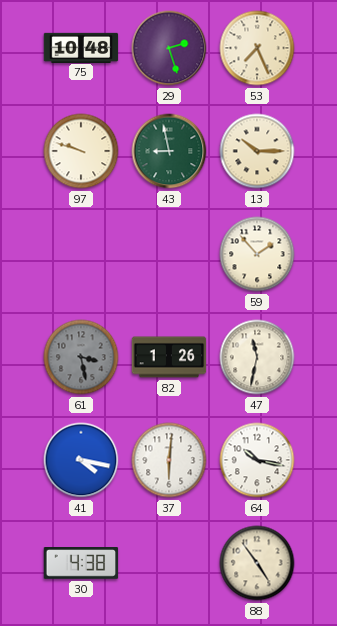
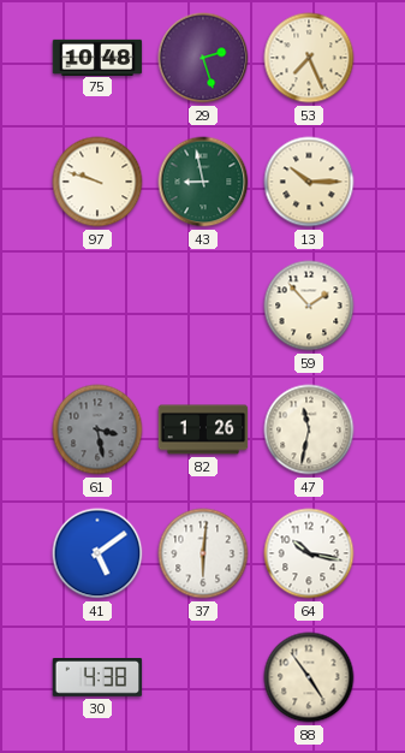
41: 4:17 -> 5:09 (97, 553)
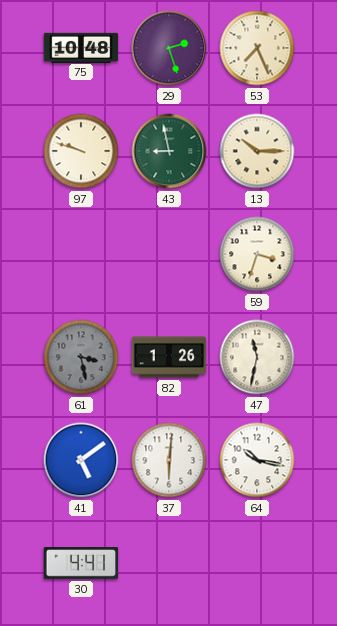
59: 1:53 -> 3:33 (257, 254)
30: 4:38 -> 4:41 (81, 563)
88: 4:54 -> none (309, 677)
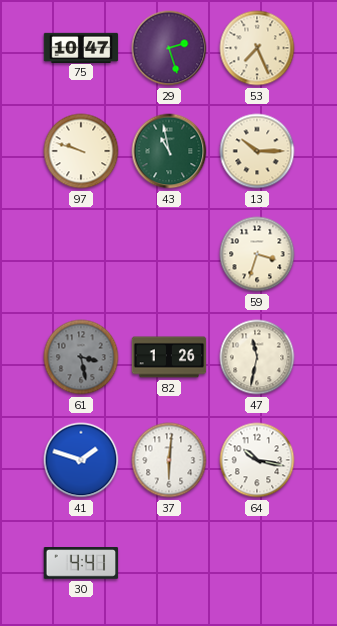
75: 10:48 -> 10:47 (81, 47)
43: 8:58 -> 10:58 (169, 151)
41: 5:09 -> 1:48 (81, 460)
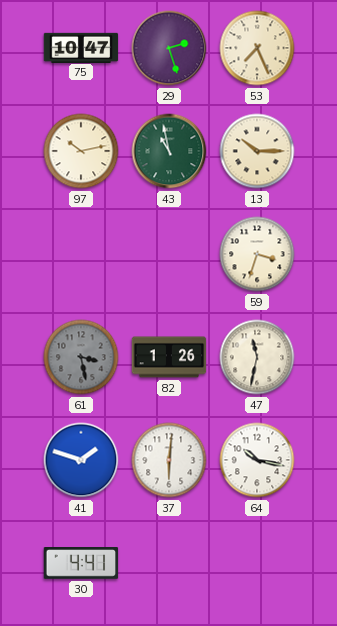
97: 9:48 -> 10:13 (81, 151)
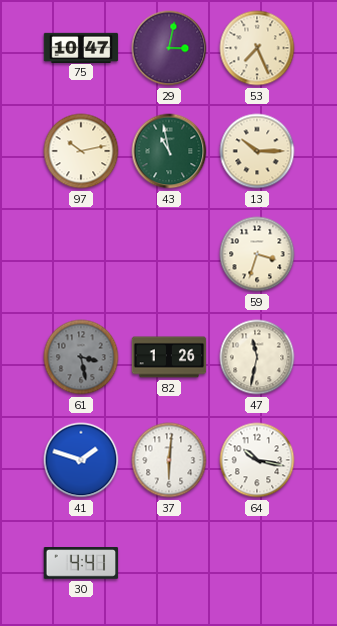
29: 2:27 -> 3:02 (169, 48)
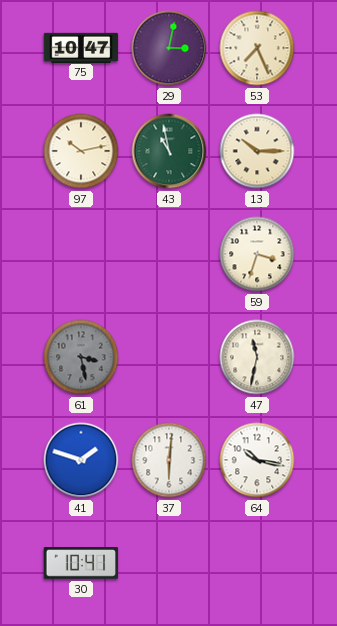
82: 1:26 -> none (169, 357)
30: 4:41 -> 10:41 (81, 563)
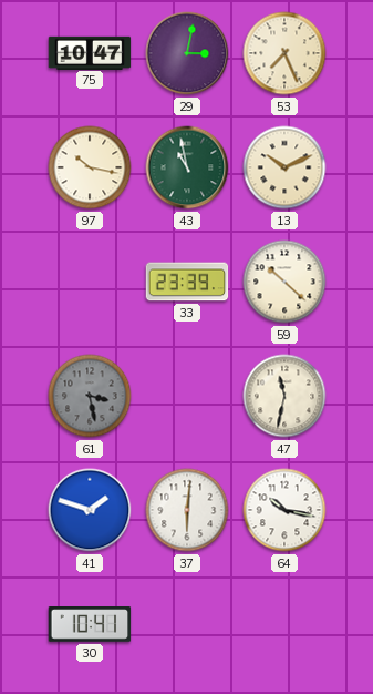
97: 10:13 -> 10:17 (90, 167)
13: 10:15 -> 10:11 (284, 167)
33: none -> 23:39 (187, 282)
59: 3:33 -> 10:22 (284, 282)
